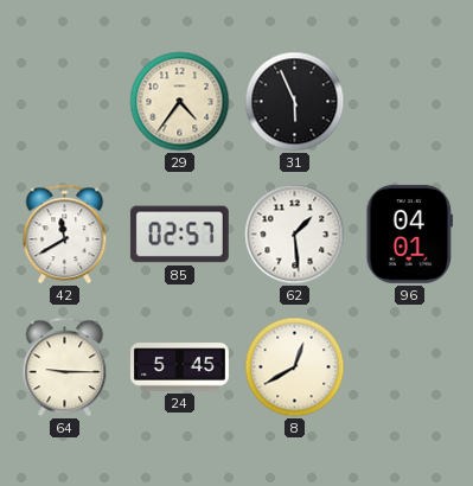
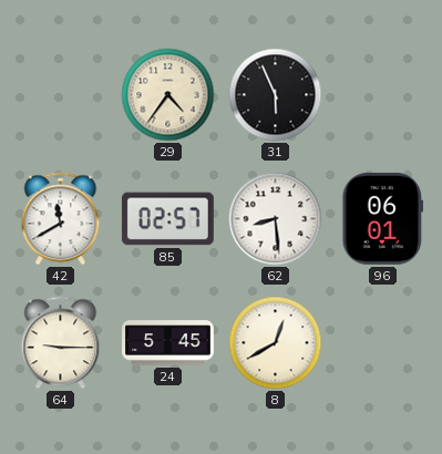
62: 1:29 -> 8:29 (276, 219)
96: 04:01 -> 06:01 (383, 218)
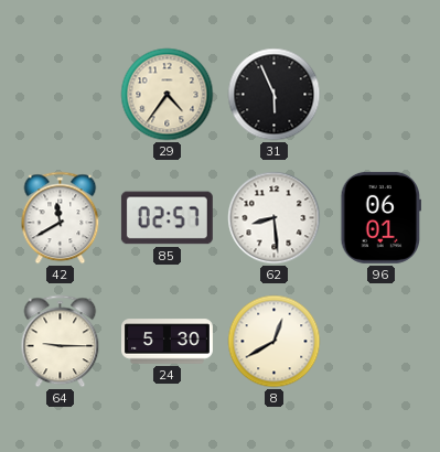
24: 5:45 -> 5:30 (168, 342)
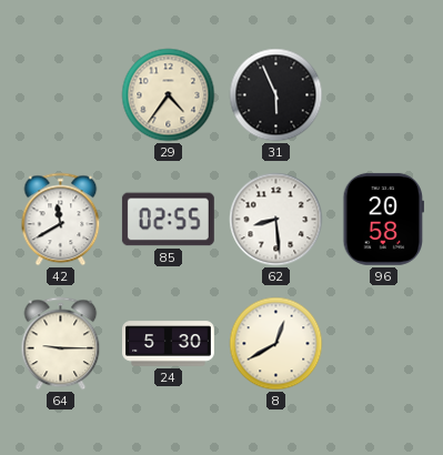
85: 02:57 -> 02:55 (168, 220)
96: 06:01 -> 20:58 (384, 219)
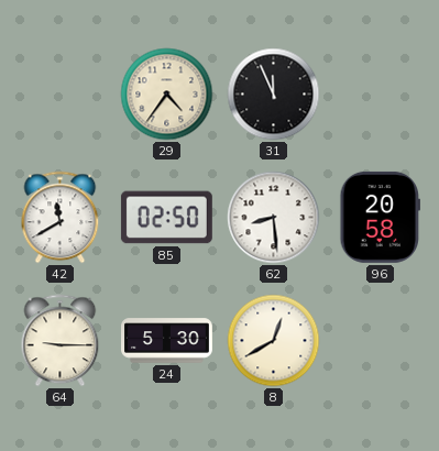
31: 5:56 -> 11:56 (274, 95)
85: 02:55 -> 02:50 (166, 218)
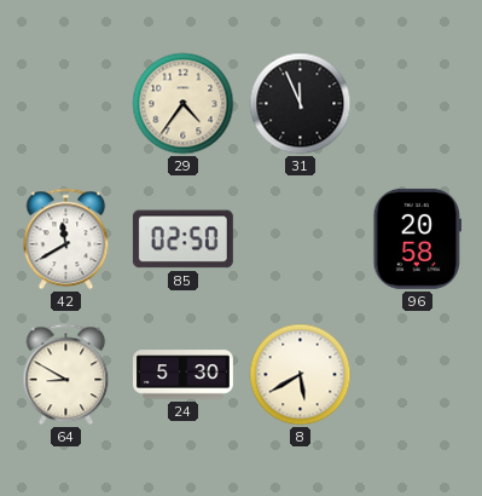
62: 8:29 -> none (274, 218)
64: 9:15 -> 8:50 (66, 375)
8: 12:40 -> 5:40 (301, 375)
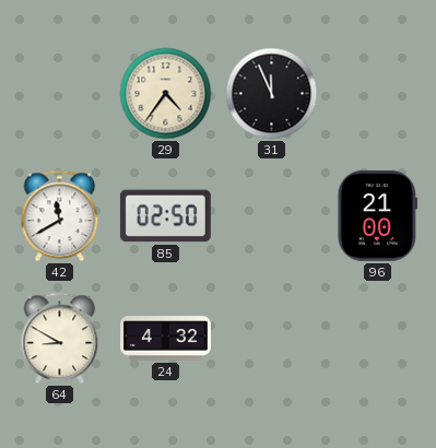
96: 20:58 -> 21:00 (378, 215)
24: 5:30 -> 4:32 (166, 339)
8: 5:40 -> none (301, 375)
